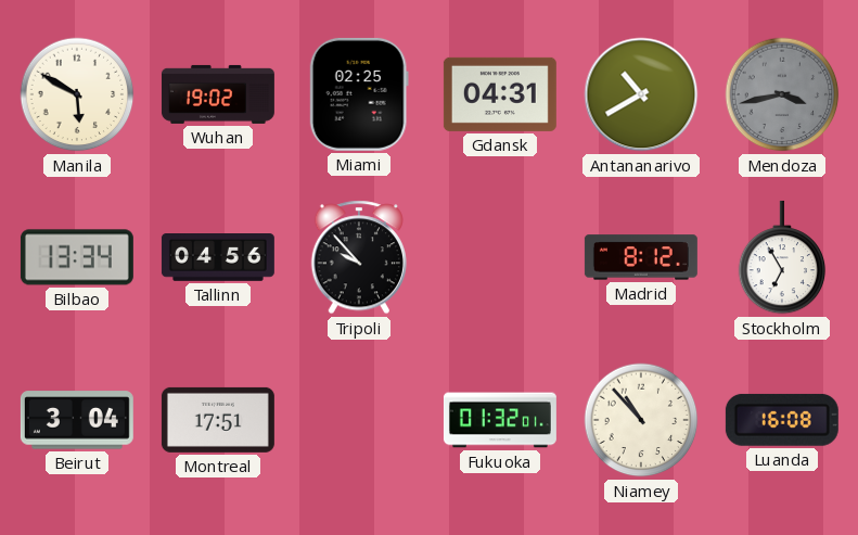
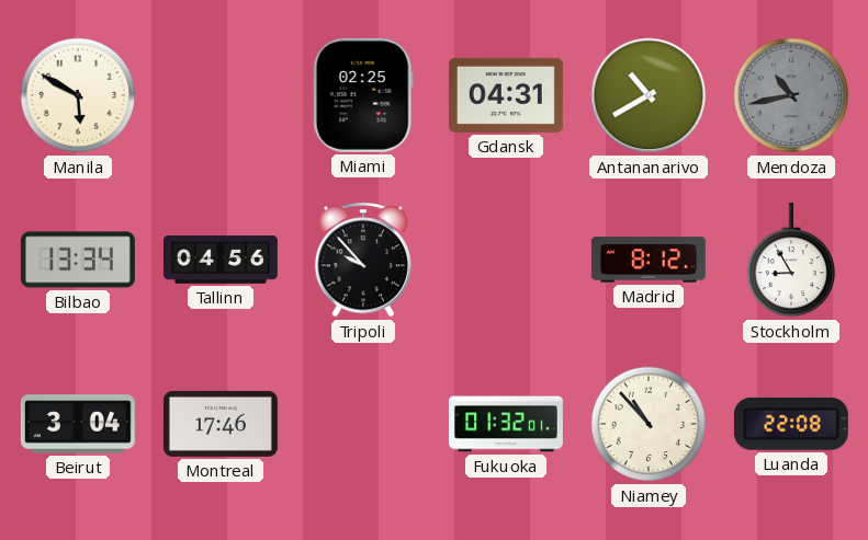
Wuhan: 19:02 -> none (218, 94)
Mendoza: 3:43 -> 10:43 (791, 95)
Stockholm: 6:55 -> 8:55 (791, 260)
Montreal: 17:51 -> 17:46 (221, 424)
Luanda: 16:08 -> 22:08 (791, 424)
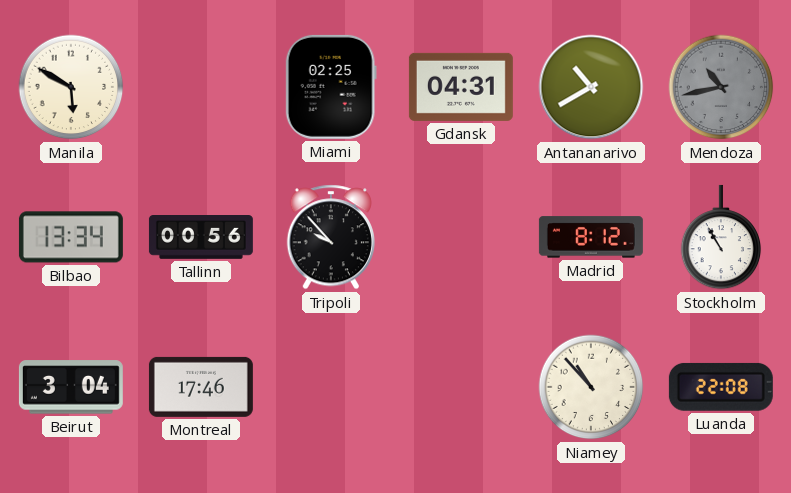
Tallinn: 04:56 -> 00:56 (201, 238)
Stockholm: 8:55 -> 10:55 (721, 237)
Fukuoka: 01:32 -> none (506, 424)
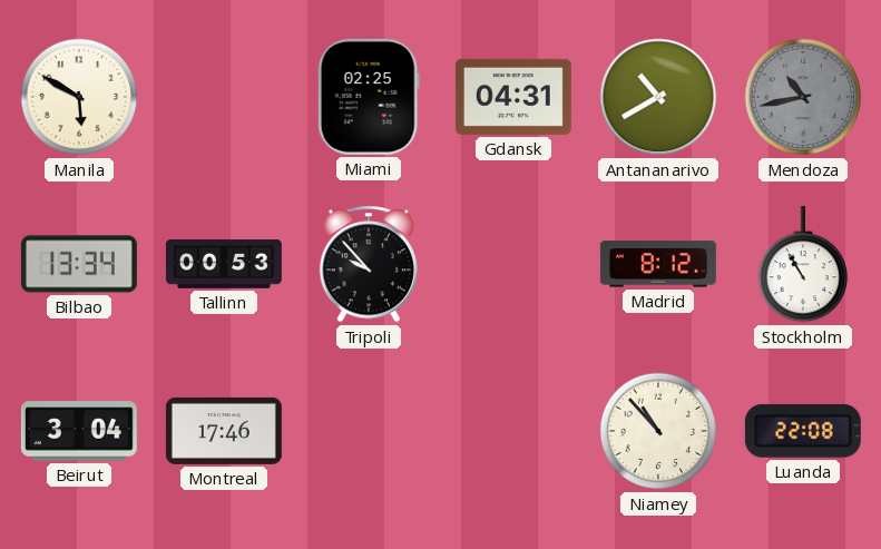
Tallinn: 00:56 -> 00:53 (224, 265)
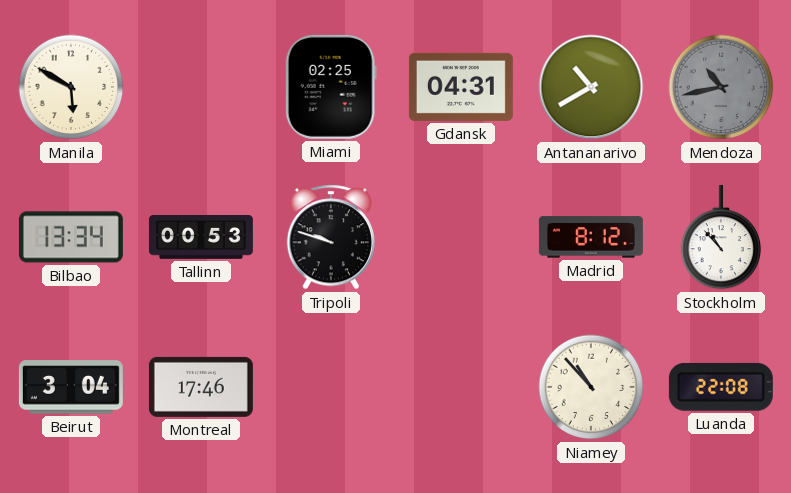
Tripoli: 9:53 -> 9:48 (330, 237)
Stockholm: 10:55 -> 10:53 (721, 237)
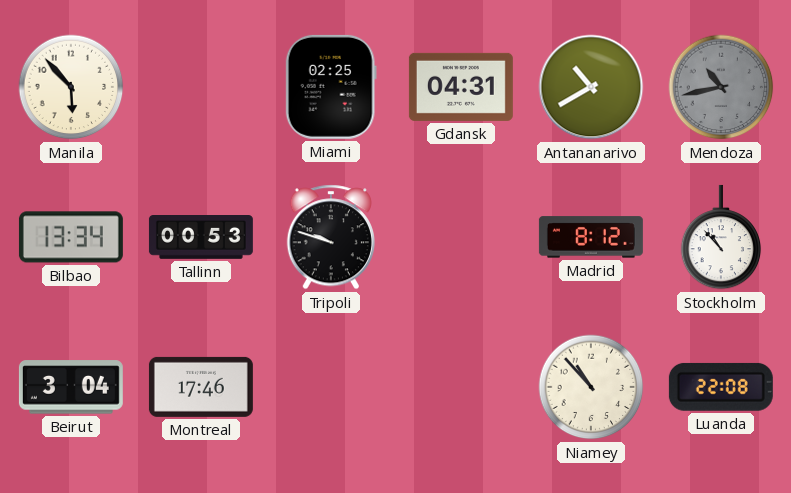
Manila: 5:50 -> 5:53 (71, 87)
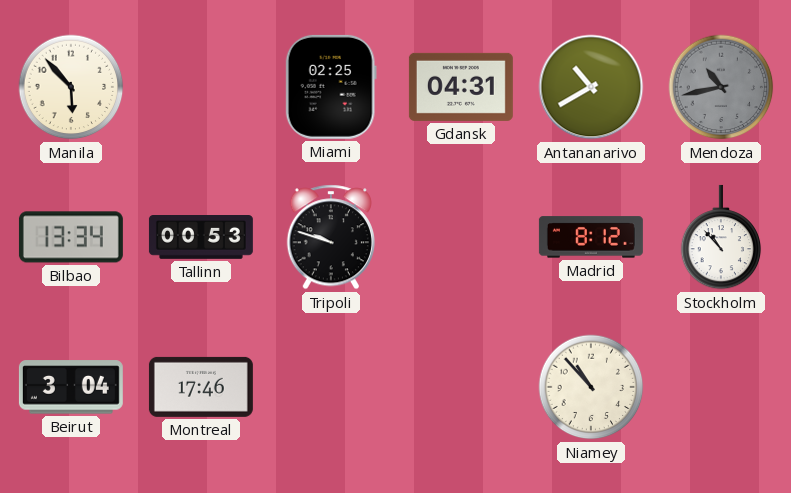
Luanda: 22:08 -> none (721, 387)
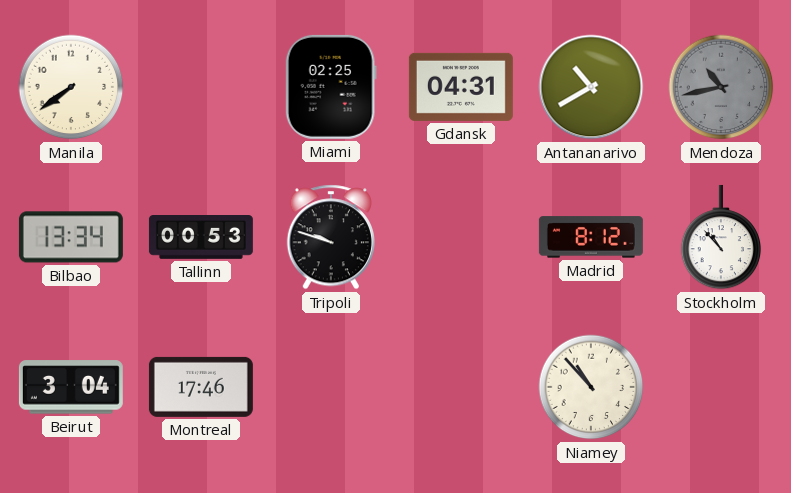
Manila: 5:53 -> 7:39 (71, 87)
